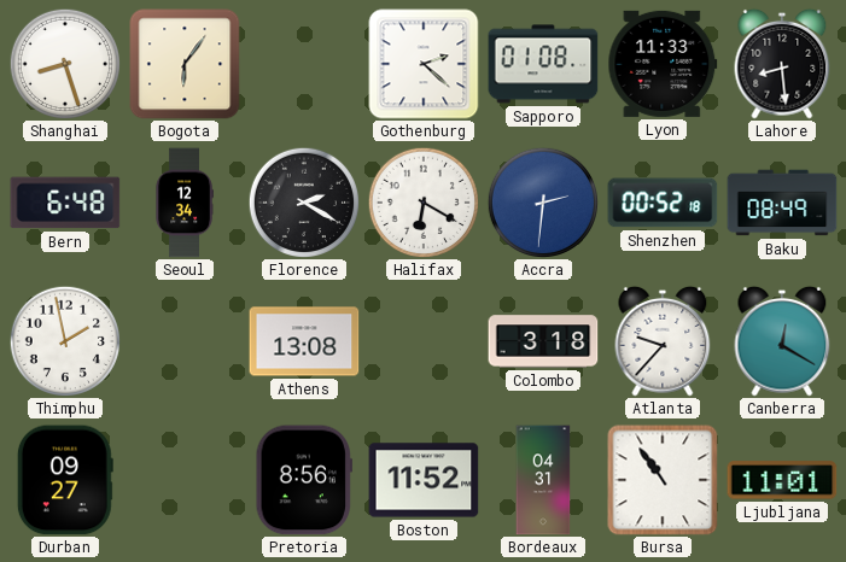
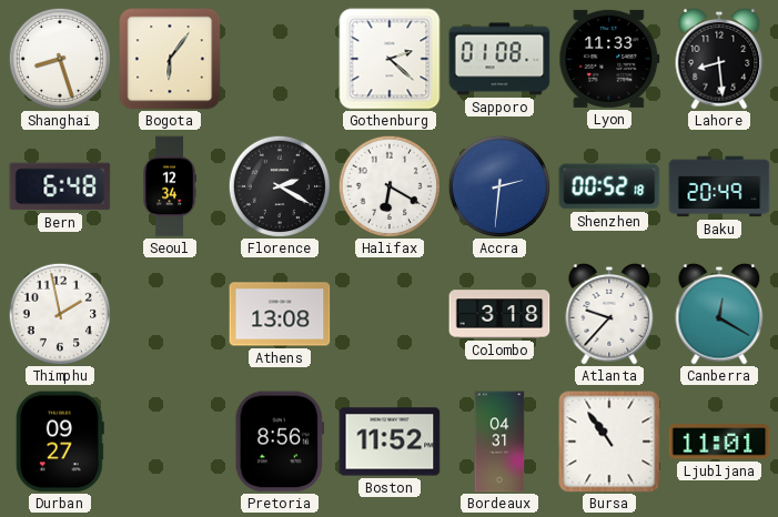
Baku: 08:49 -> 20:49 (719, 186)
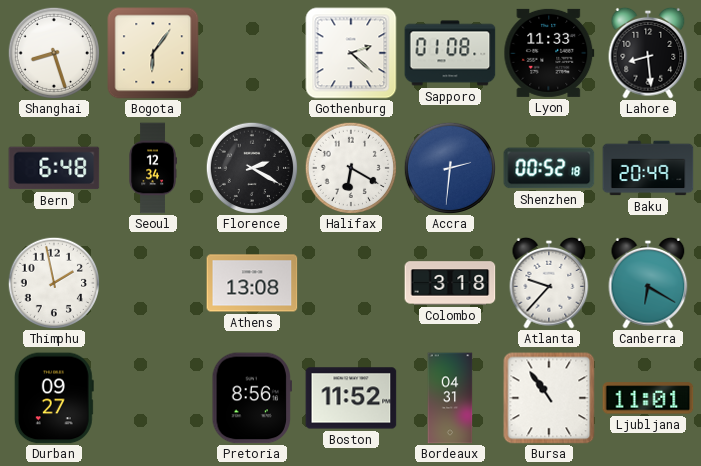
Canberra: 12:20 -> 6:20 (648, 283)
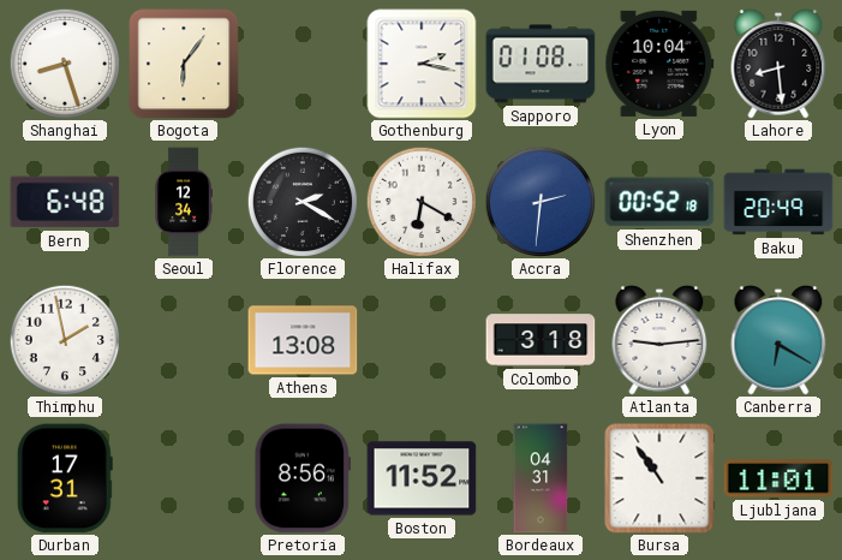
Gothenburg: 2:22 -> 2:17 (422, 64)
Lyon: 11:33 -> 10:04 (659, 64)
Atlanta: 9:37 -> 9:14 (659, 340)
Durban: 09:27 -> 17:31 (65, 478)
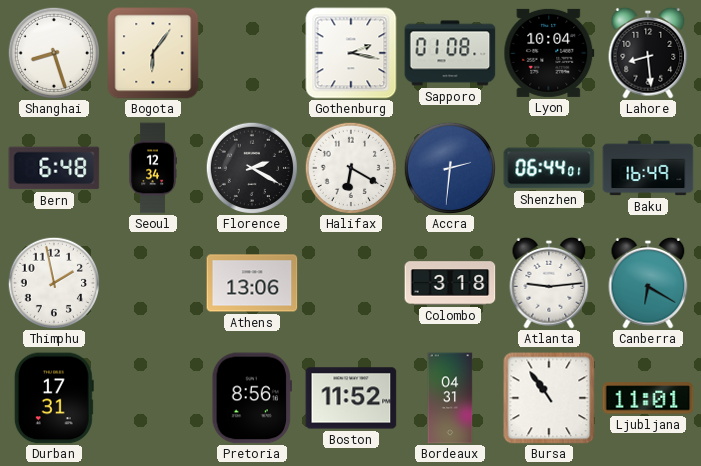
Shenzhen: 00:52 -> 06:44 (549, 168)
Baku: 20:49 -> 16:49 (648, 168)
Athens: 13:08 -> 13:06 (252, 283)
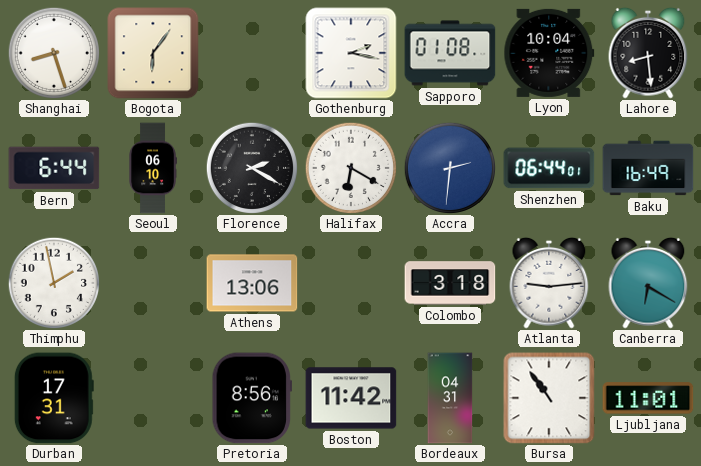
Bern: 6:48 -> 6:44 (54, 168)
Seoul: 12:34 -> 06:10 (153, 168)
Boston: 11:52 -> 11:42 (351, 398)
